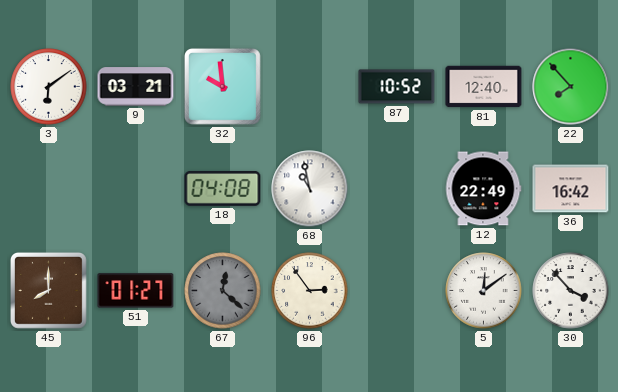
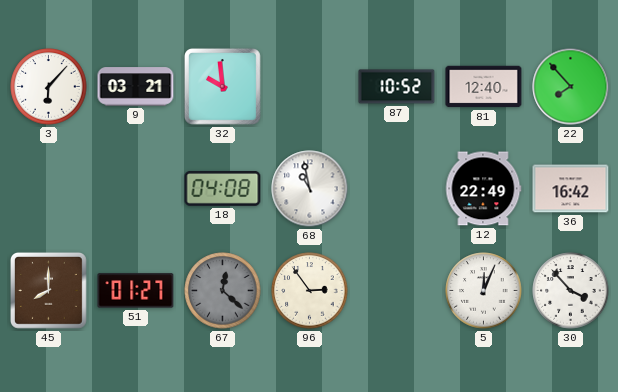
3: 6:09 -> 6:07 (49, 87)
5: 12:09 -> 12:04 (484, 291)
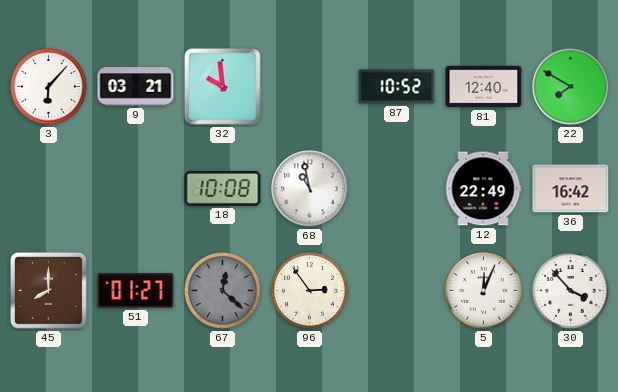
22: 7:53 -> 7:50 (571, 87)
18: 04:08 -> 10:08 (223, 188)
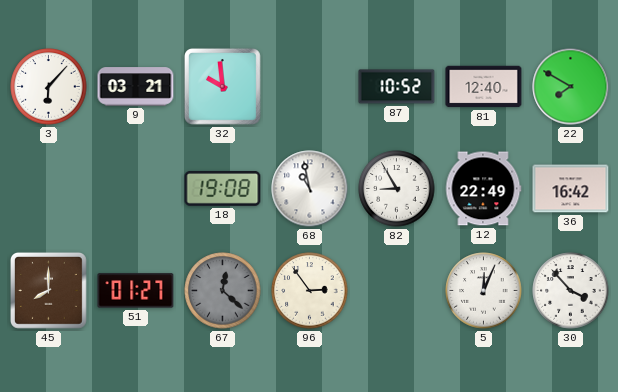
18: 10:08 -> 19:08 (223, 188)
82: none -> 8:55 (397, 189)
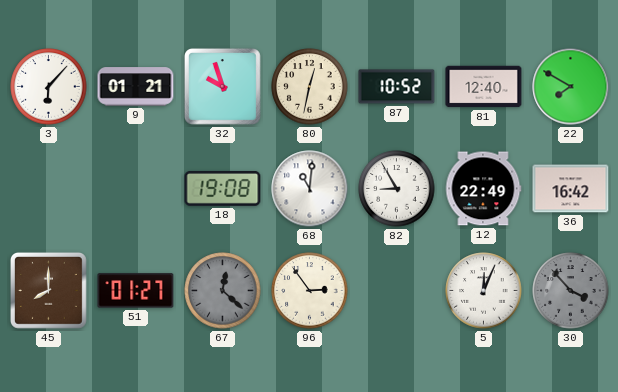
9: 03:21 -> 01:21 (136, 87)
32: 9:59 -> 9:57 (222, 86)
80: none -> 12:32 (310, 87)
68: 10:58 -> 11:01 (310, 189)
30 dial: white -> grey (571, 291)
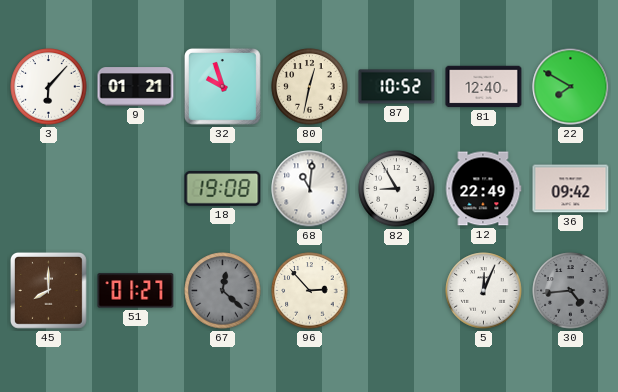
36: 16:42 -> 09:42 (571, 189)
96: 2:54 -> 2:53 (310, 291)
30: 3:53 -> 4:44 (571, 291)
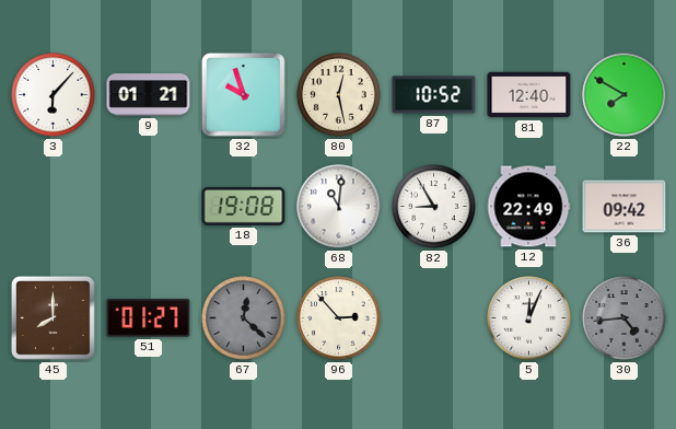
80: 12:32 -> 12:28 (339, 95)
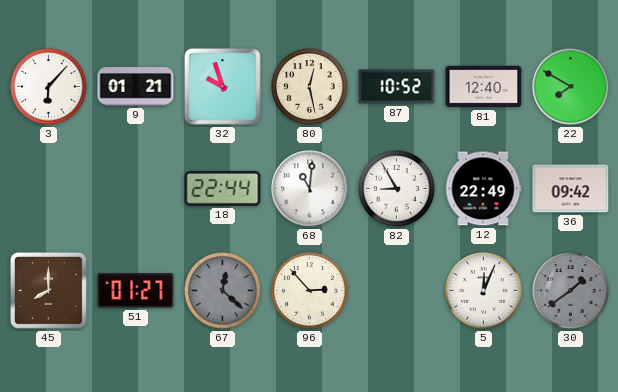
18: 19:08 -> 22:44 (223, 188)
30: 4:44 -> 1:39 (571, 291)
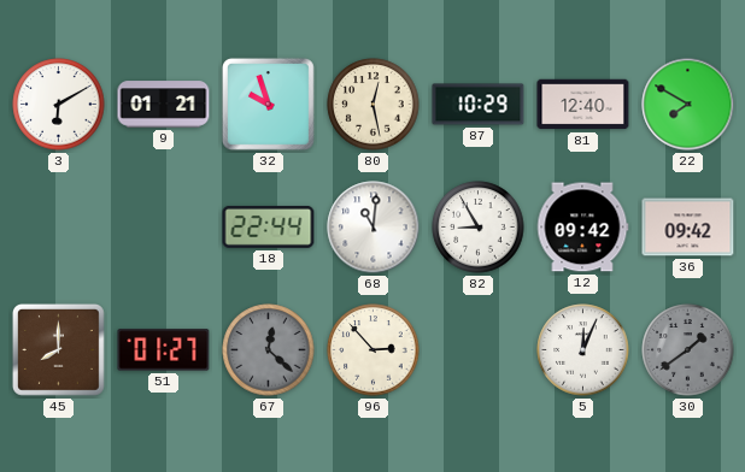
3: 6:07 -> 6:10 (59, 105)
87: 10:52 -> 10:29 (479, 105)
12: 22:49 -> 09:42 (582, 228)
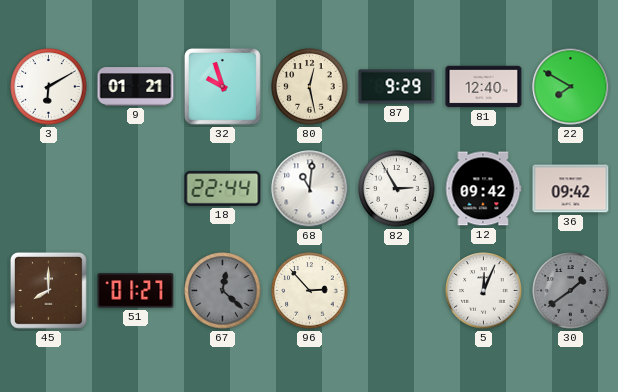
87: 10:29 -> 9:29 (397, 87)
82: 8:55 -> 2:55 (397, 189)
